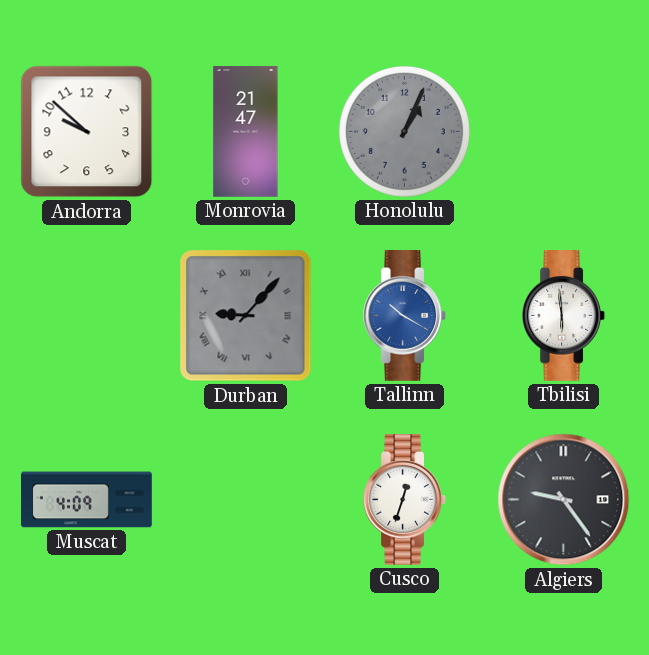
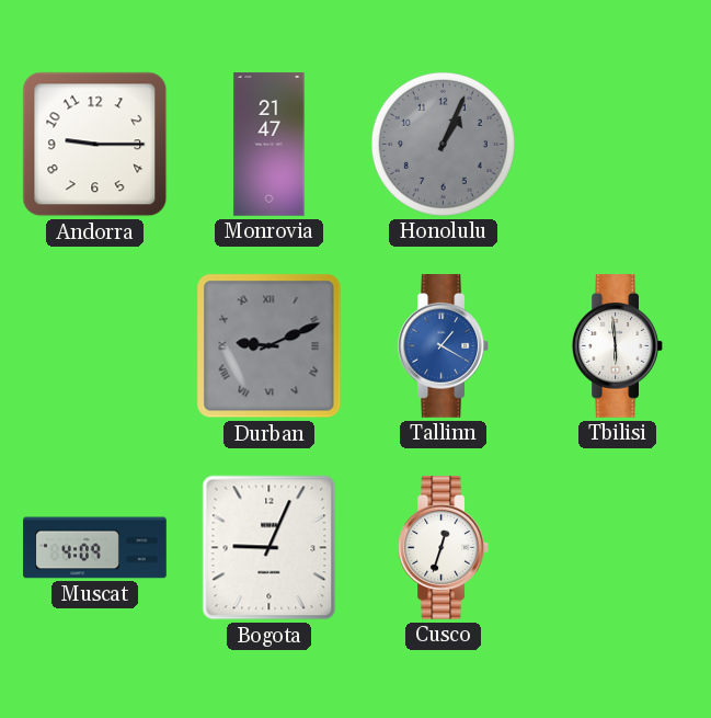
Andorra: 9:52 -> 9:15 (95, 145)
Durban: 9:07 -> 9:11 (270, 346)
Tallinn: 10:20 -> 1:20 (443, 346)
Bogota: none -> 9:04 (270, 548)
Algiers: 9:24 -> none (564, 500)
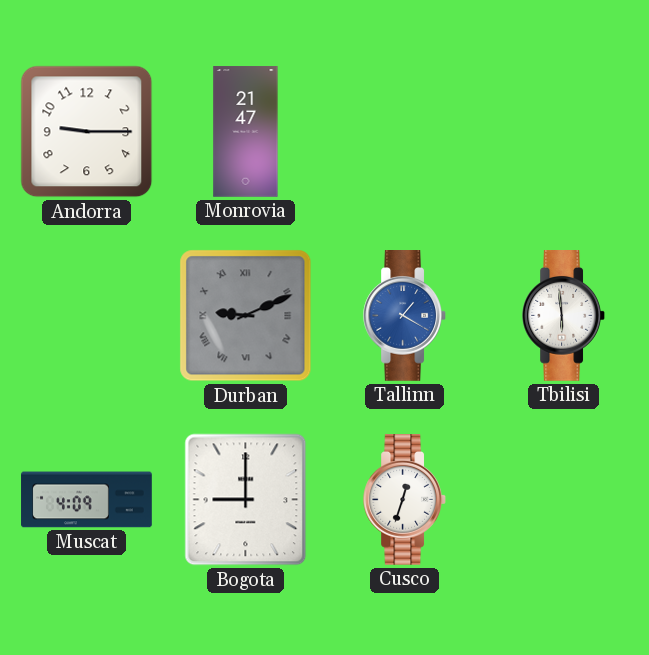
Honolulu: 1:04 -> none (443, 144)
Bogota: 9:04 -> 9:00 (246, 500)
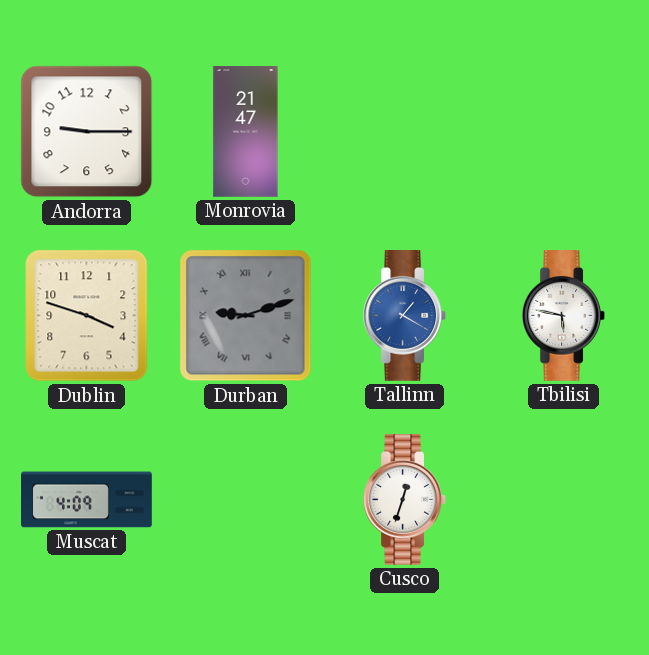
Dublin: none -> 3:48 (87, 316)
Durban: 9:11 -> 9:12 (246, 316)
Tbilisi: 5:59 -> 5:47 (563, 316)
Bogota: 9:00 -> none (246, 500)
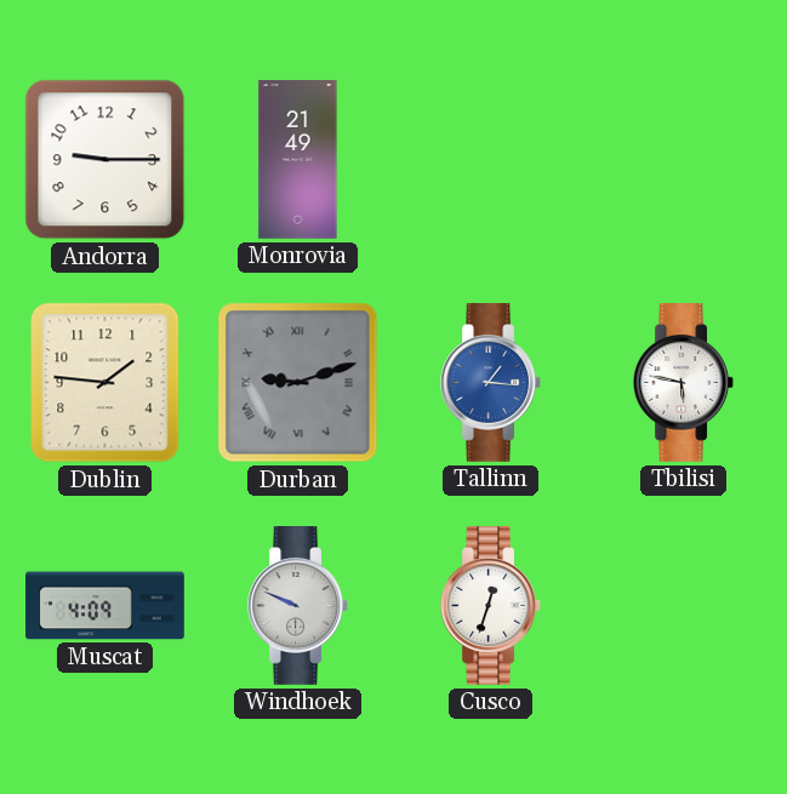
Monrovia: 21:47 -> 21:49 (298, 160)
Dublin: 3:48 -> 1:46 (105, 383)
Tallinn: 1:20 -> 1:16 (490, 383)
Windhoek: none -> 9:49 (297, 606)
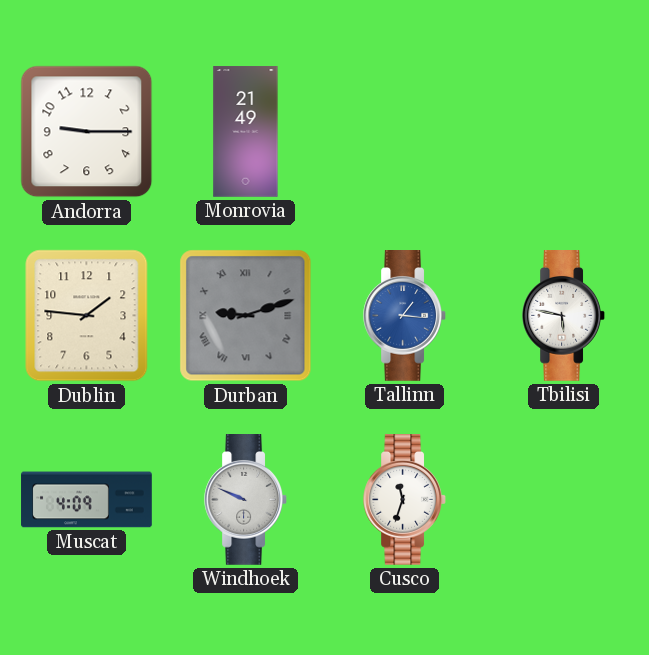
Cusco: 12:33 -> 11:33 (404, 500)
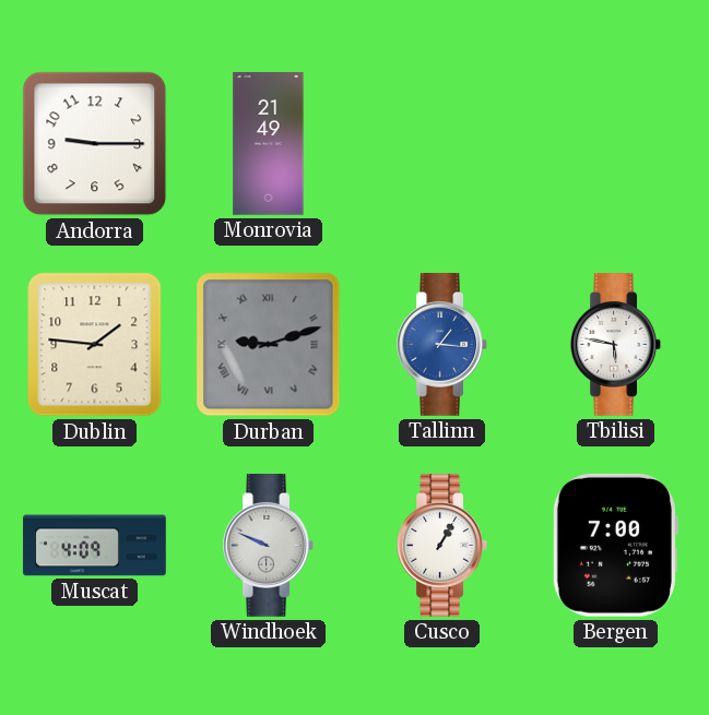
Cusco: 11:33 -> 1:05 (441, 546)
Bergen: none -> 7:00 (615, 545)
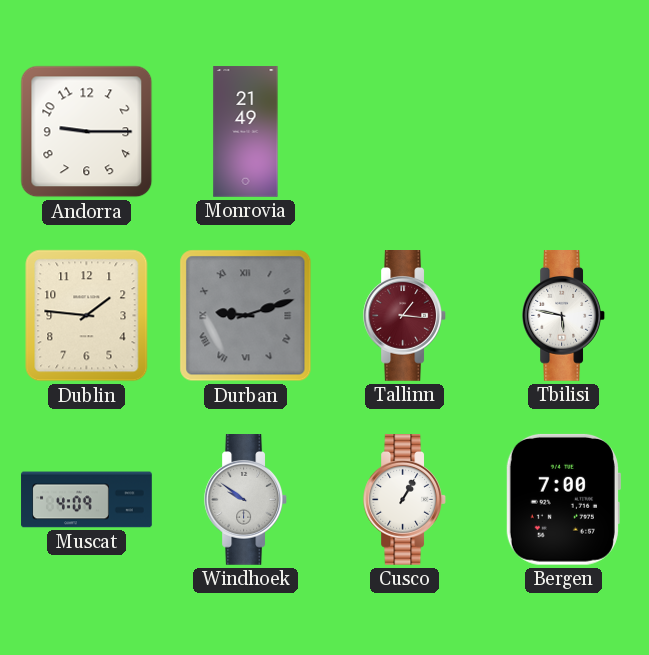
Tallinn dial: blue -> burgundy (404, 316)
Windhoek: 9:49 -> 9:51 (245, 500)
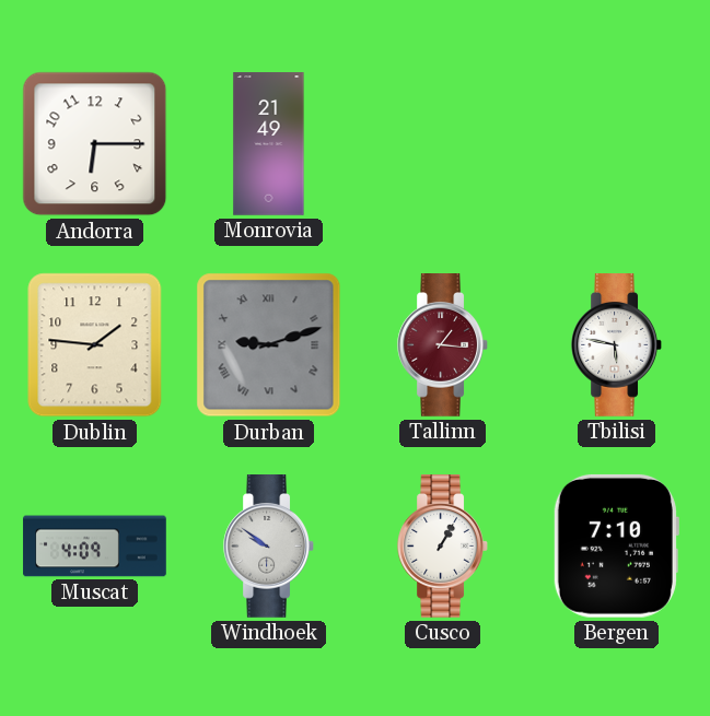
Andorra: 9:15 -> 6:15 (95, 144)
Bergen: 7:00 -> 7:10 (616, 545)
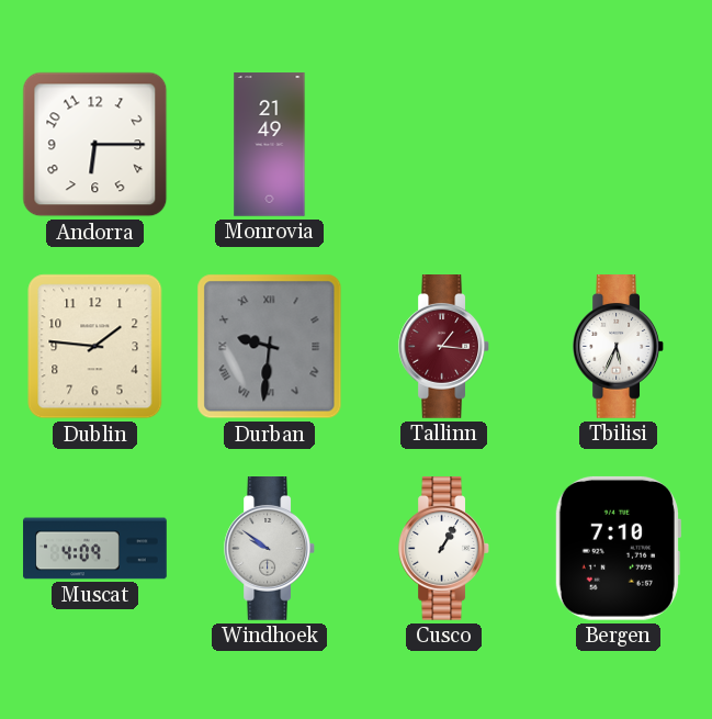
Durban: 9:12 -> 9:31 (270, 347)
Tbilisi: 5:47 -> 5:34 (618, 347)
